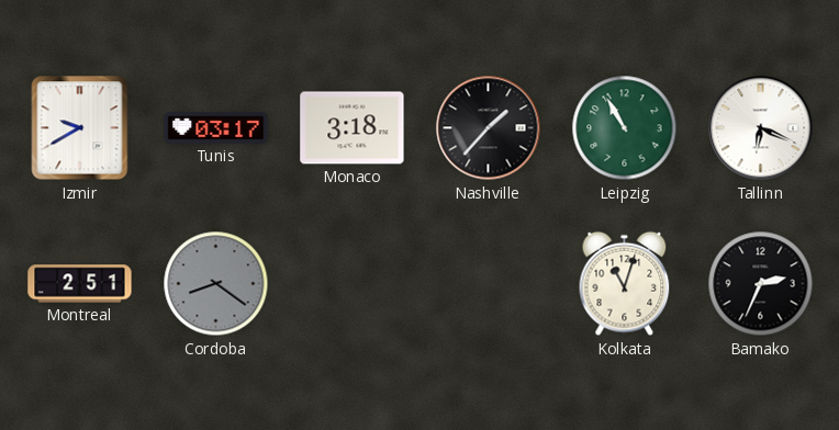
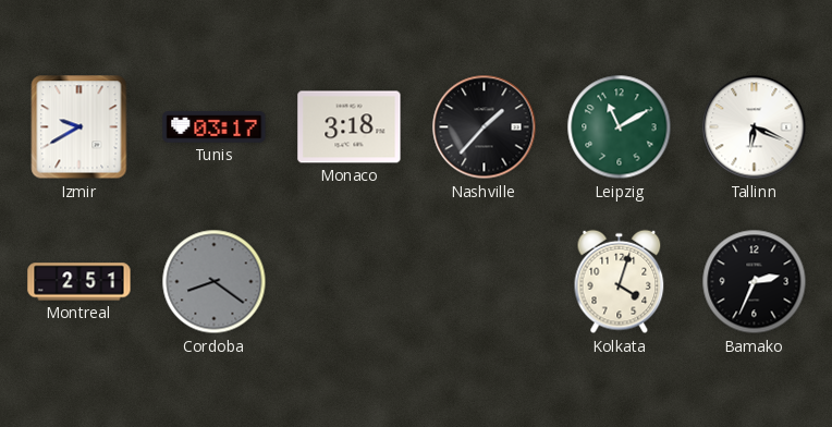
Leipzig: 10:55 -> 11:10 (620, 127)
Kolkata: 11:03 -> 4:03 (620, 282)
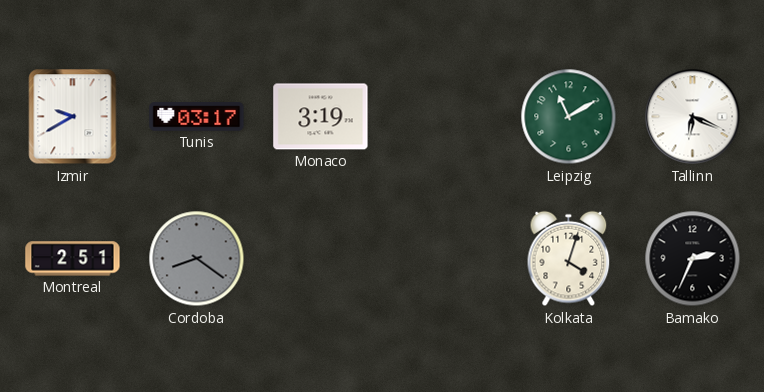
Monaco: 3:18 -> 3:19 (321, 117)
Nashville: 1:37 -> none (485, 127)
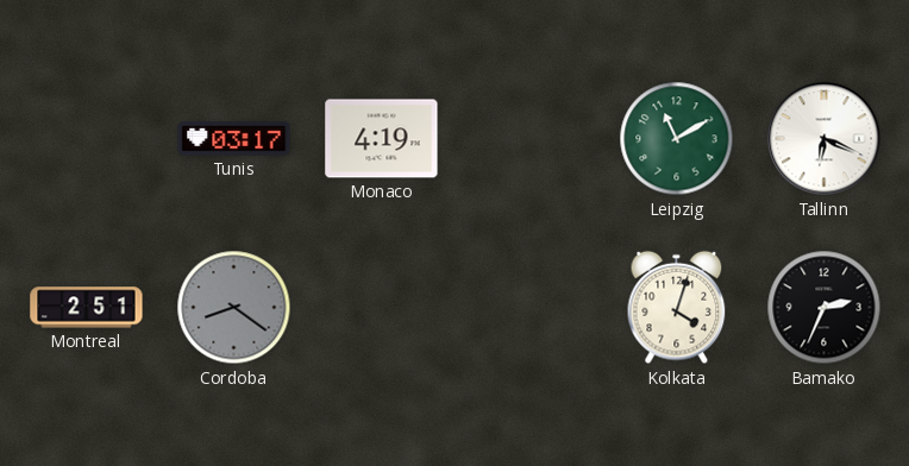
Izmir: 9:40 -> none (73, 117)
Monaco: 3:19 -> 4:19 (382, 139)
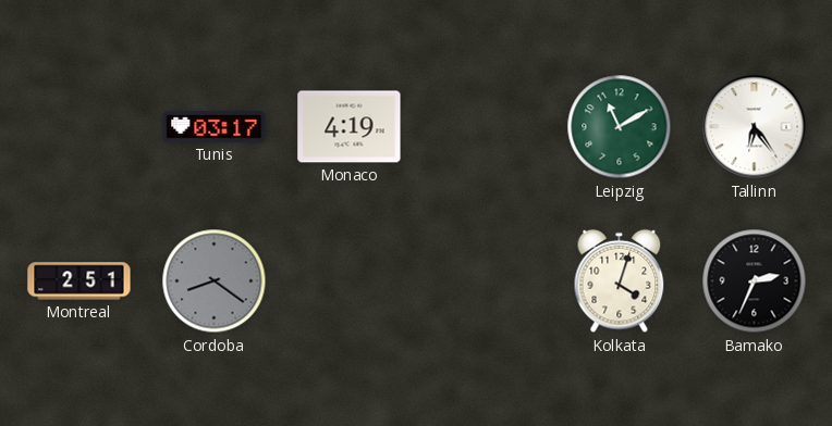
Tallinn: 6:19 -> 6:24 (755, 127)
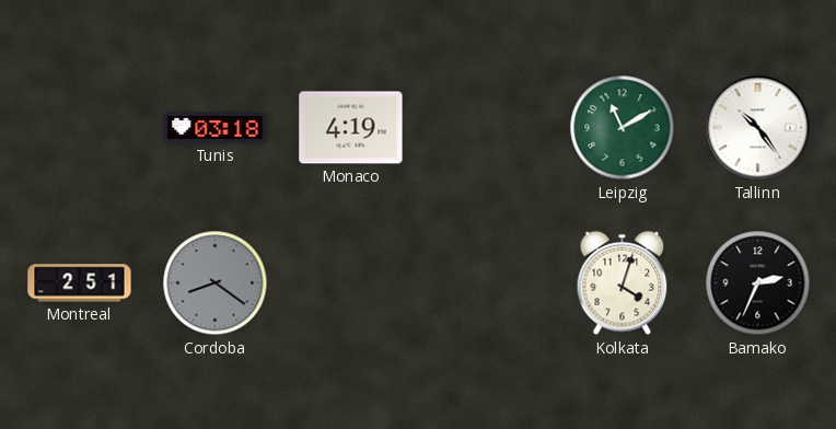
Tunis: 03:17 -> 03:18 (216, 128)
Tallinn: 6:24 -> 10:24 (758, 128)
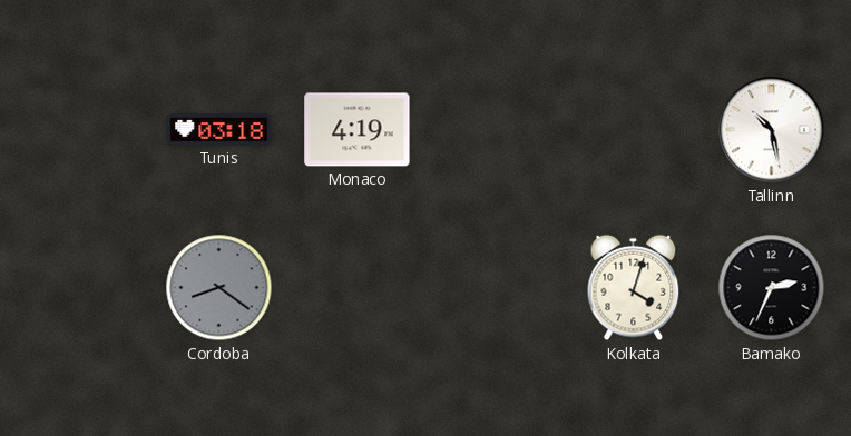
Leipzig: 11:10 -> none (623, 128)
Tallinn: 10:24 -> 10:28 (772, 130)
Montreal: 2:51 -> none (80, 283)
